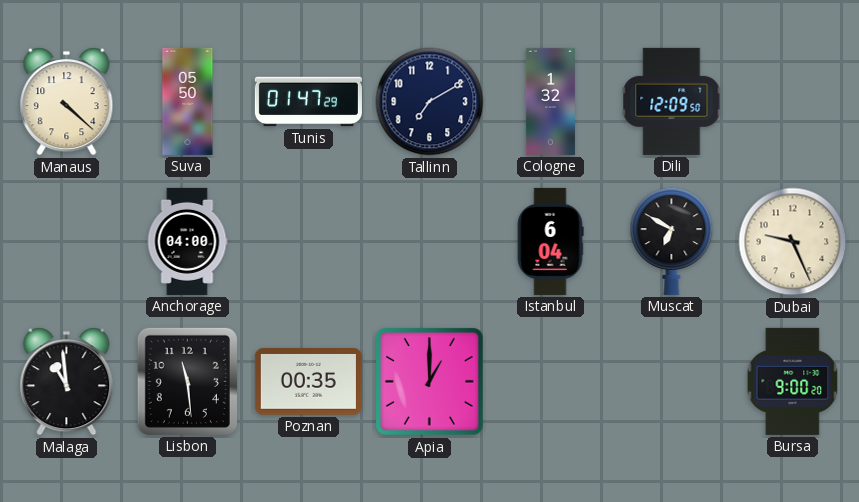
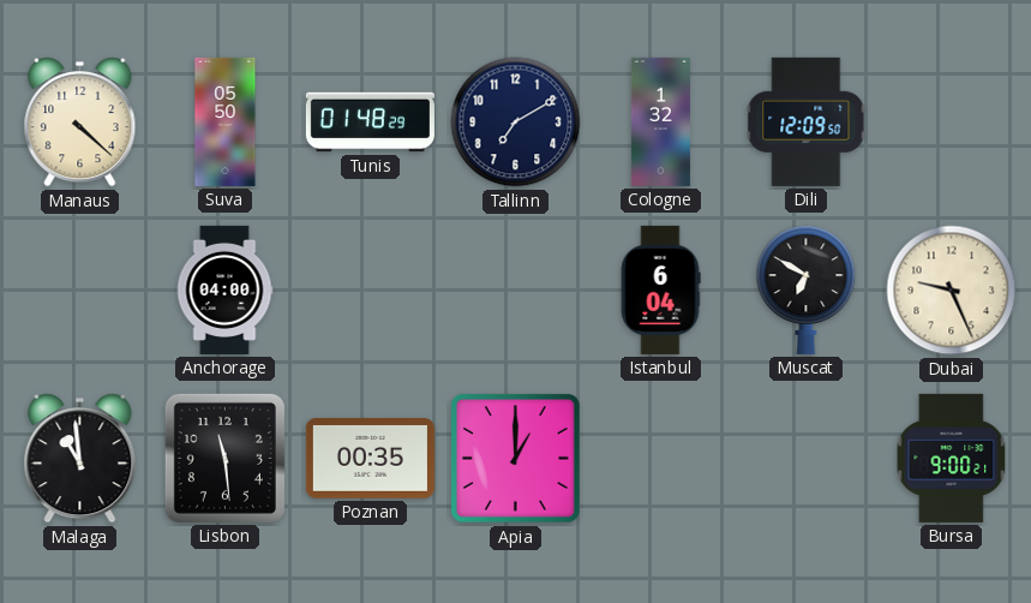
Tunis: 01:47 -> 01:48 (370, 123)
Bursa: 9:00:20 -> 9:00:21 (952, 458)
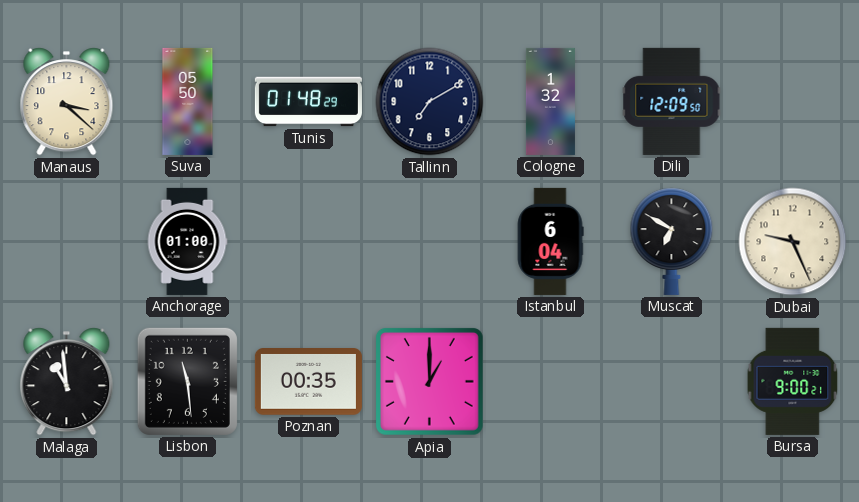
Manaus: 4:22 -> 3:22 (67, 102)
Anchorage: 04:00 -> 01:00 (187, 241)
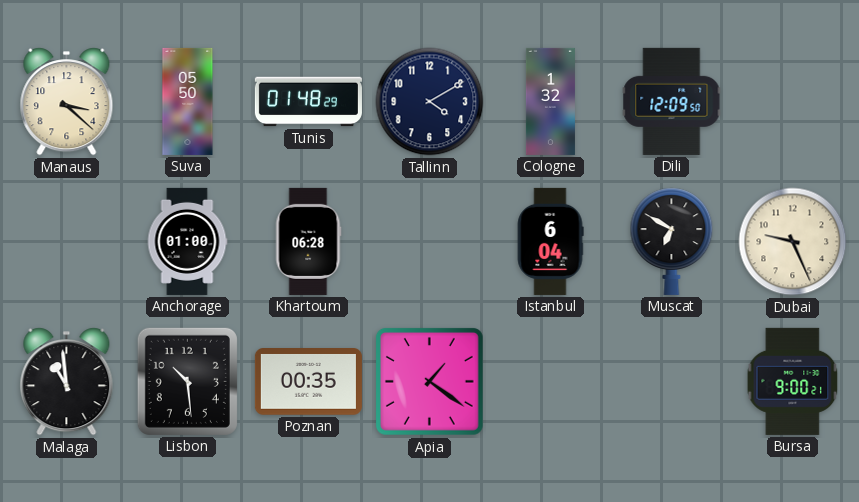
Tallinn: 7:10 -> 4:10 (430, 102)
Khartoum: none -> 06:28 (308, 241)
Lisbon: 11:29 -> 10:29 (187, 381)
Apia: 1:00 -> 1:21 (429, 381)
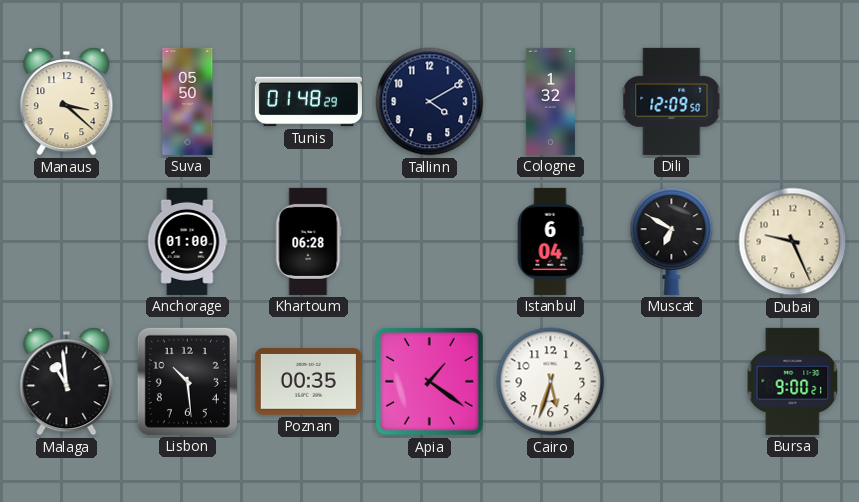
Cairo: none -> 5:33 (551, 382)
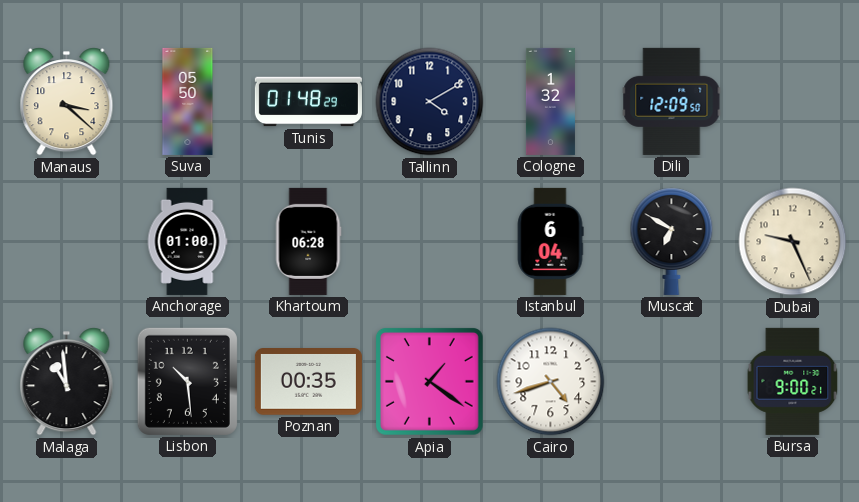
Cairo: 5:33 -> 4:42 (551, 382)
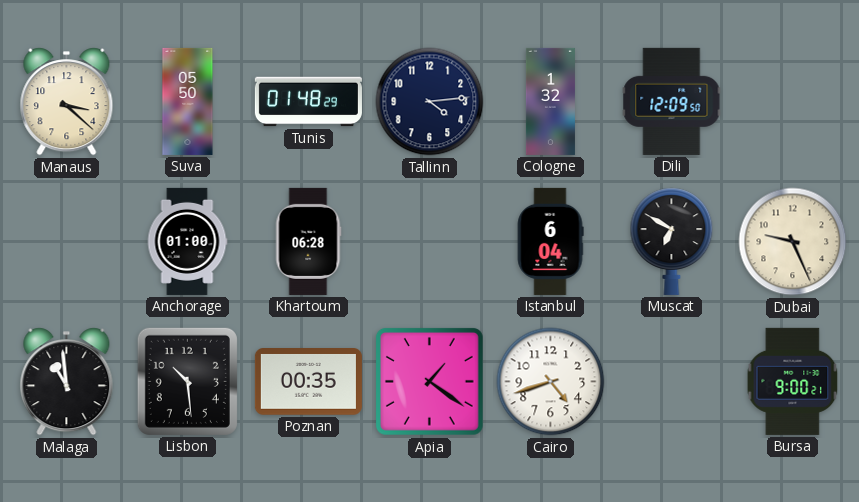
Tallinn: 4:10 -> 4:14 (430, 102)
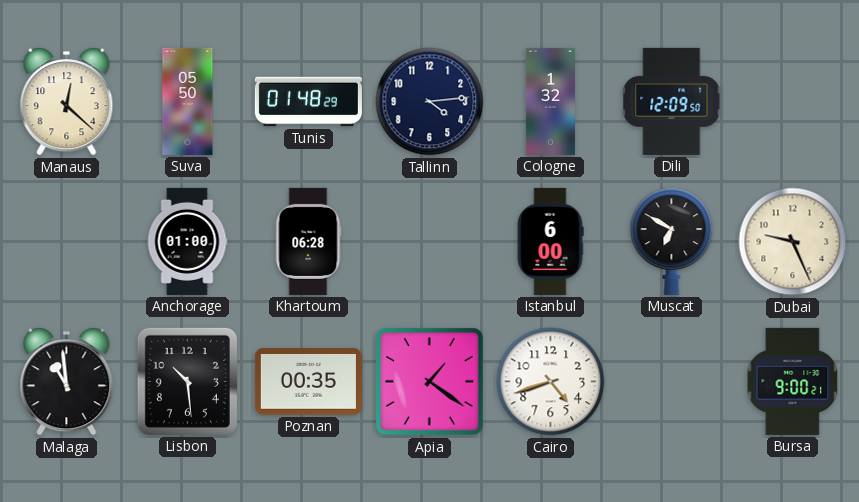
Manaus: 3:22 -> 12:22 (67, 102)
Istanbul: 6:04 -> 6:00 (550, 241)
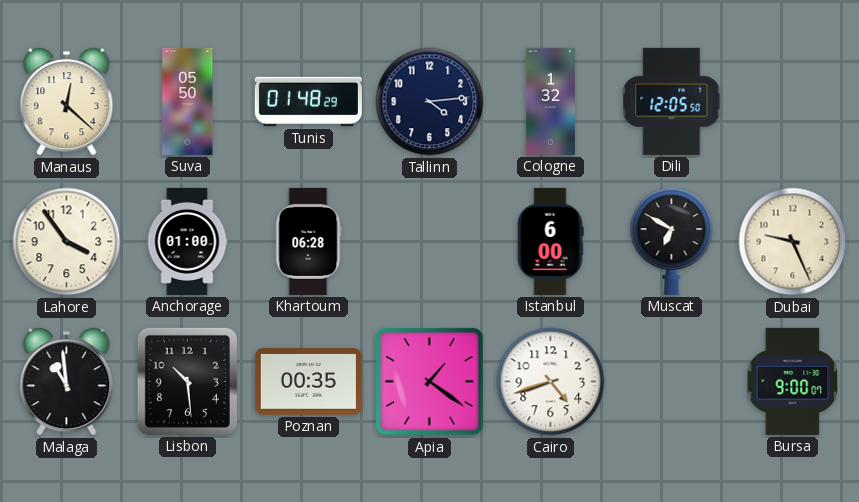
Dili: 12:09 -> 12:05 (672, 101)
Lahore: none -> 3:54 (67, 242)
Bursa: 9:00:21 -> 9:00:07 (793, 381)
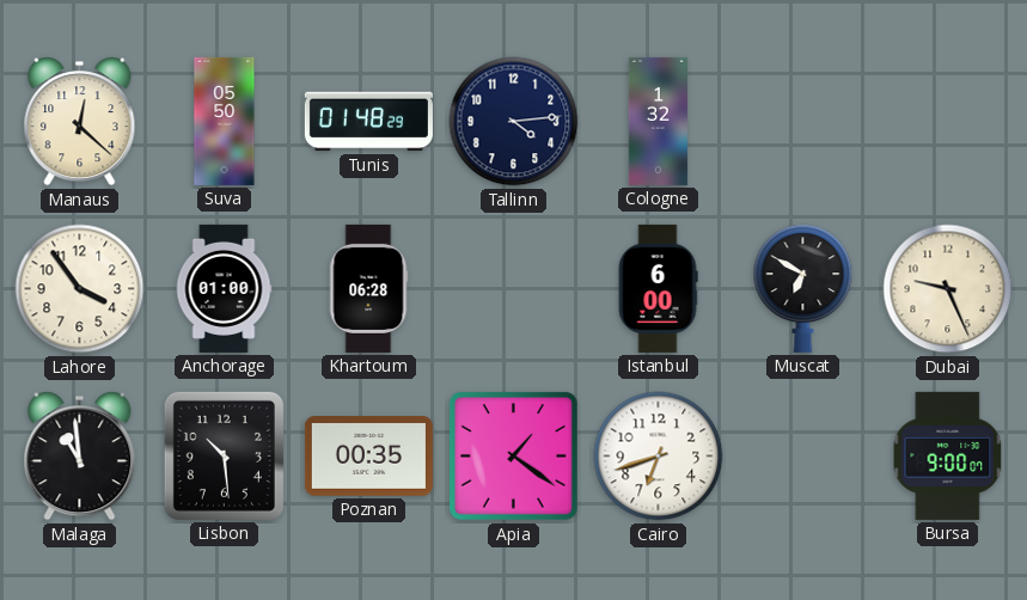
Dili: 12:05 -> none (672, 101)
Cairo: 4:42 -> 6:42 (659, 457)
